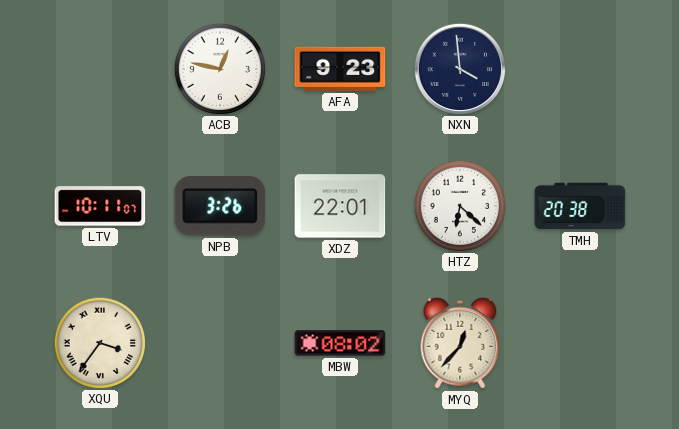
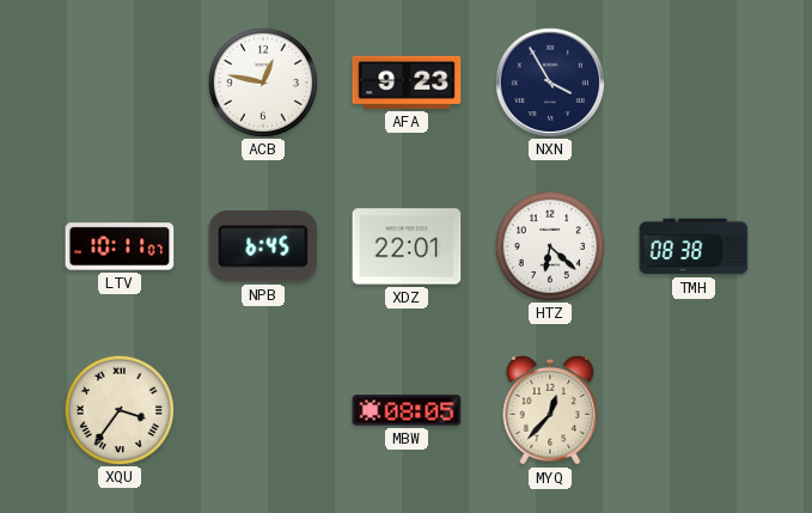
NXN: 3:59 -> 3:55 (549, 81)
NPB: 3:26 -> 6:45 (263, 246)
TMH: 20:38 -> 08:38 (694, 246)
MBW: 08:02 -> 08:05 (407, 410)
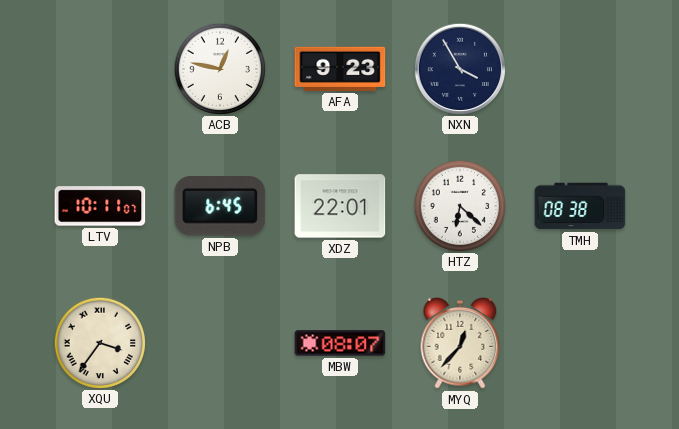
MBW: 08:05 -> 08:07 (340, 343)
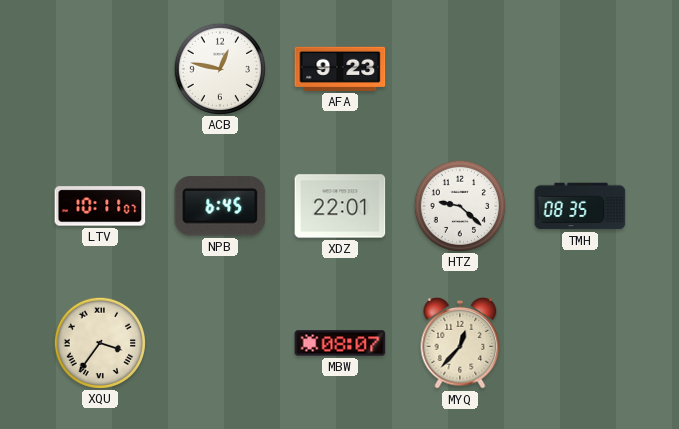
NXN: 3:55 -> none (459, 68)
HTZ: 6:22 -> 9:22 (459, 205)
TMH: 08:38 -> 08:35 (580, 206)
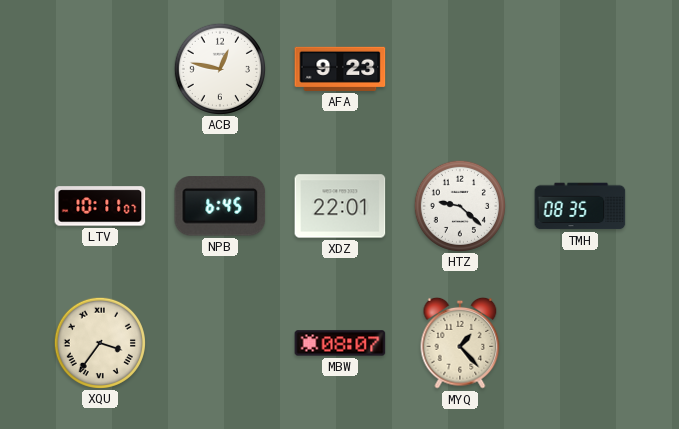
MYQ: 12:37 -> 1:23 (460, 343)
